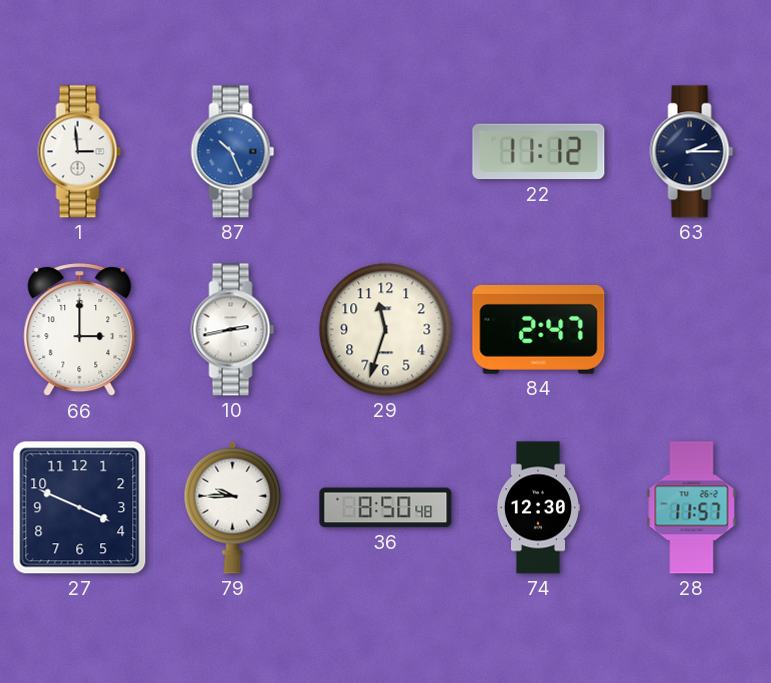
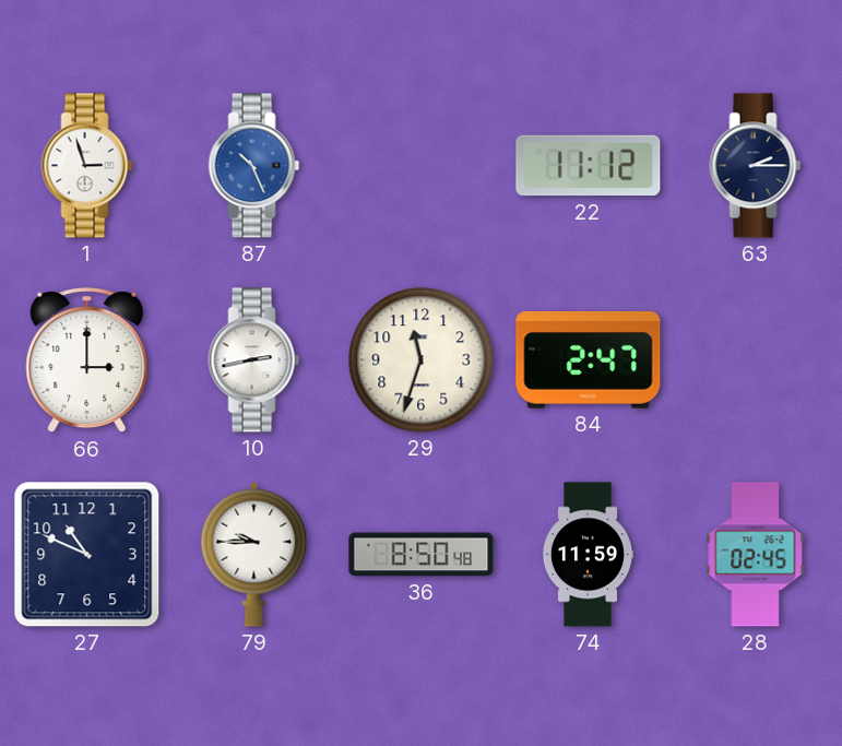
1: 2:59 -> 2:57 (87, 166)
27: 3:49 -> 10:49 (87, 555)
74: 12:30 -> 11:59 (586, 555)
28: 11:57 -> 02:45 (756, 555)
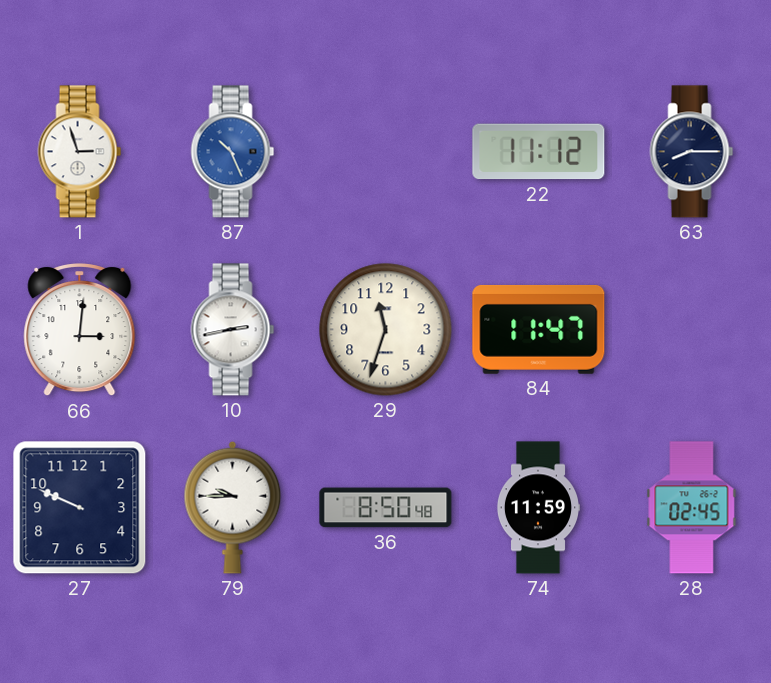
63: 2:15 -> 8:15 (692, 152)
66: 3:00 -> 3:01 (80, 331)
84: 2:47 -> 11:47 (539, 329)
27: 10:49 -> 9:49 (80, 508)
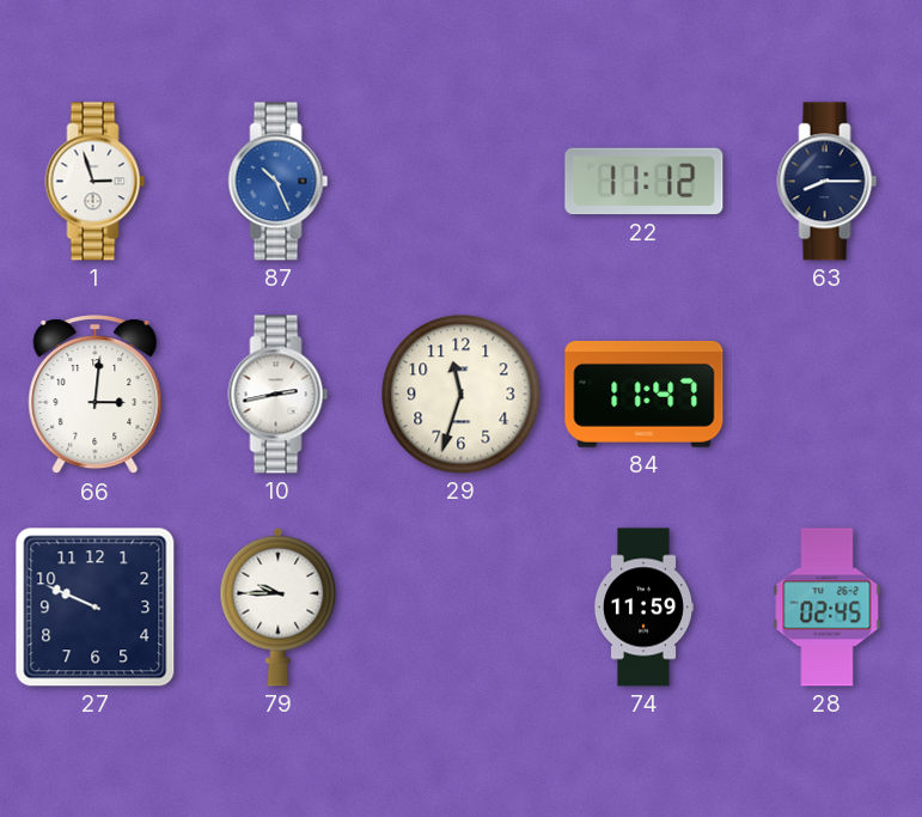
36: 8:50 -> none (386, 508)
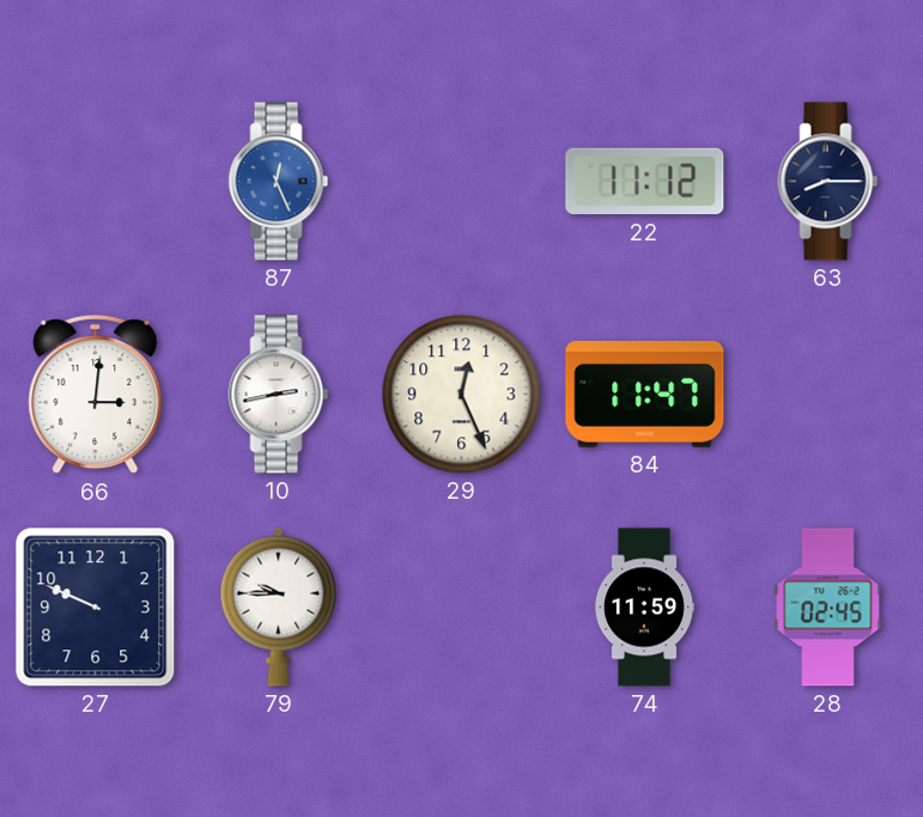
1: 2:57 -> none (96, 182)
87: 10:26 -> 12:26 (279, 182)
29: 11:33 -> 12:26 (462, 395)
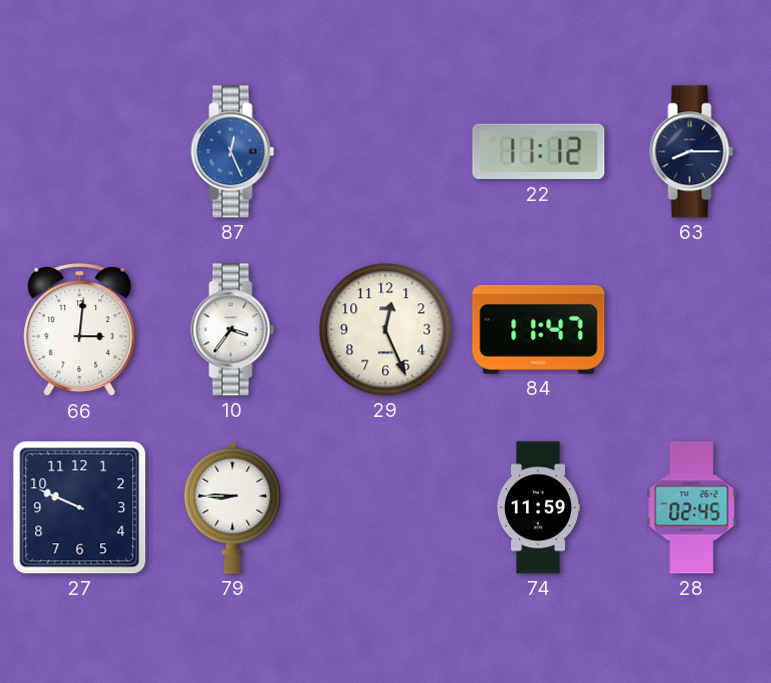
10: 2:43 -> 3:36 (233, 330)
79: 9:45 -> 8:45 (233, 507)
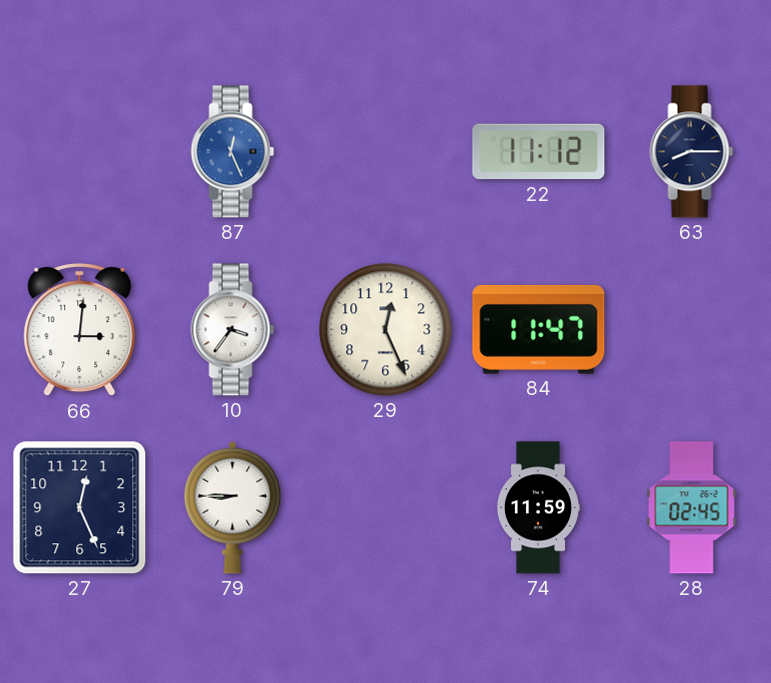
27: 9:49 -> 12:26 (80, 508)
